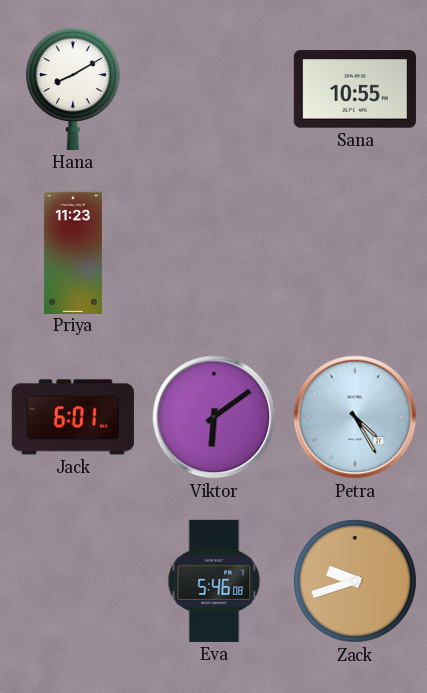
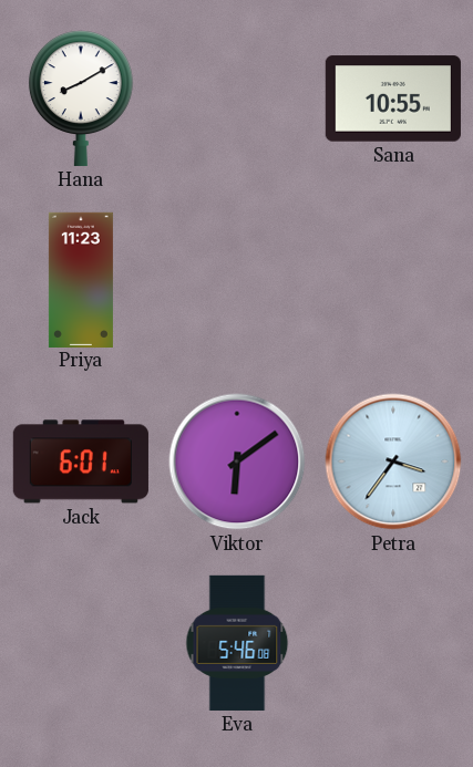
Petra: 4:25 -> 3:36 (393, 462)
Zack: 9:42 -> none (355, 581)
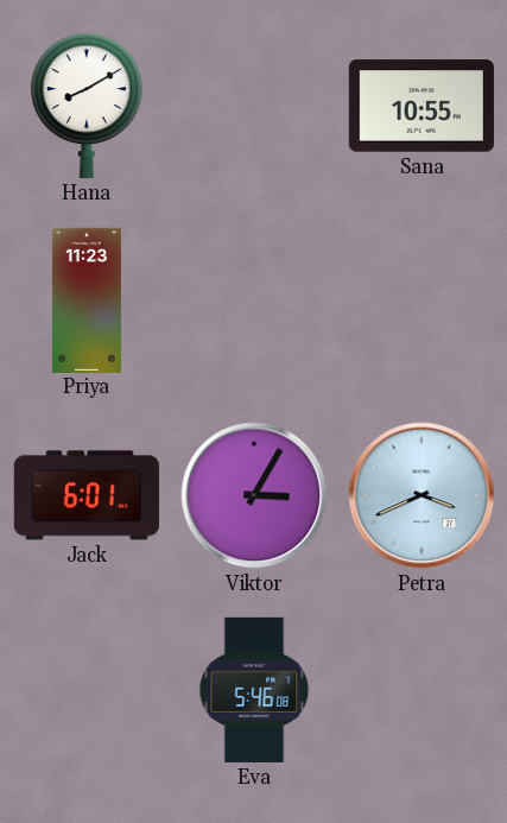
Viktor: 6:09 -> 3:05 (254, 495)
Petra: 3:36 -> 3:41 (422, 495)
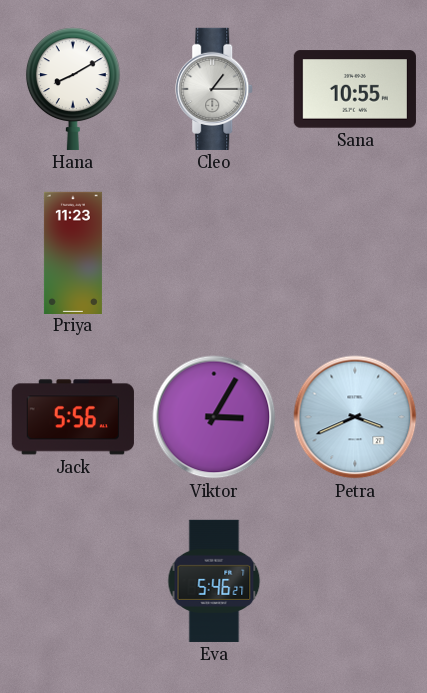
Cleo: none -> 1:15 (215, 89)
Jack: 6:01 -> 5:56 (73, 417)
Eva: 5:46:08 -> 5:46:27 (214, 581)
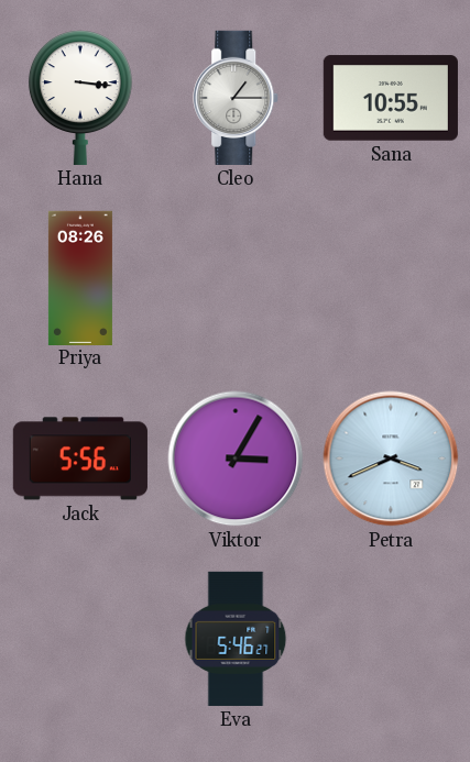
Hana: 8:10 -> 3:16 (80, 98)
Priya: 11:23 -> 08:26 (80, 277)
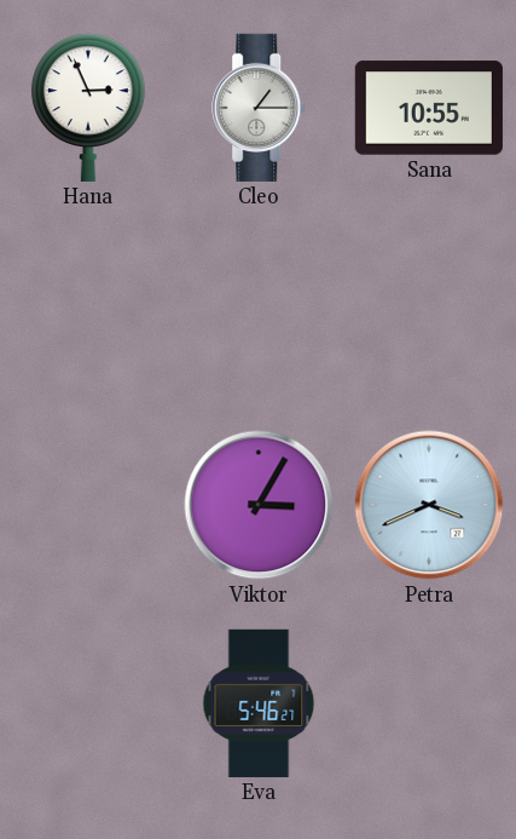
Hana: 3:16 -> 2:56 (88, 108)
Priya: 08:26 -> none (80, 277)
Jack: 5:56 -> none (80, 459)
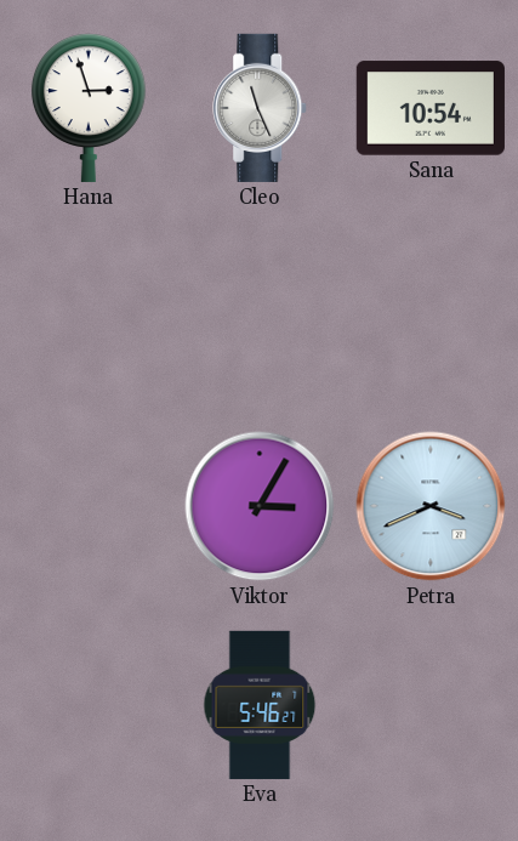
Hana: 2:56 -> 2:57 (89, 108)
Cleo: 1:15 -> 11:26 (261, 108)
Sana: 10:55 -> 10:54 (431, 108)
